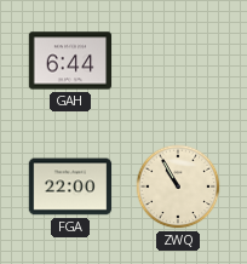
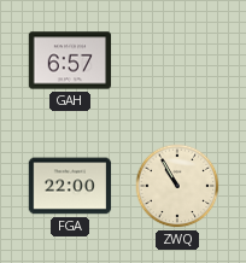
GAH: 6:44 -> 6:57 (70, 60)
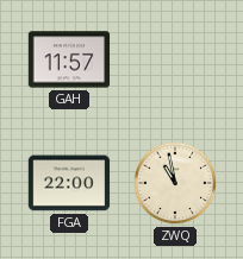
GAH: 6:57 -> 11:57 (69, 59)
ZWQ: 10:55 -> 10:58 (175, 183)
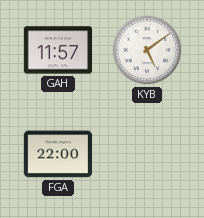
KYB: none -> 5:09 (147, 50)
ZWQ: 10:58 -> none (175, 183)
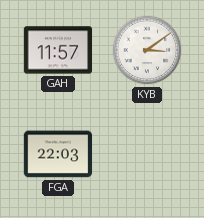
KYB: 5:09 -> 3:09 (147, 50)
FGA: 22:00 -> 22:03 (58, 154)
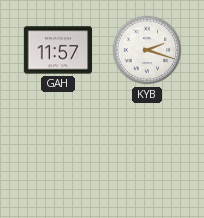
KYB: 3:09 -> 2:18 (147, 50)
FGA: 22:03 -> none (58, 154)
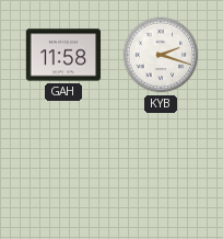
GAH: 11:57 -> 11:58 (63, 55)
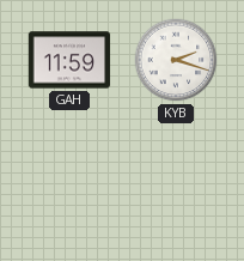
GAH: 11:58 -> 11:59 (69, 60)
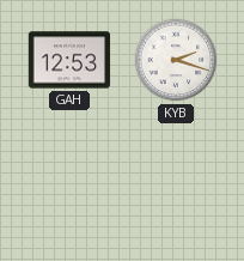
GAH: 11:59 -> 12:53 (69, 60)
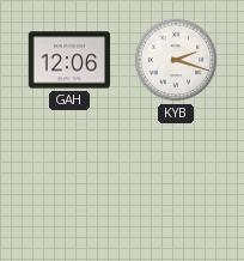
GAH: 12:53 -> 12:06 (69, 60)
